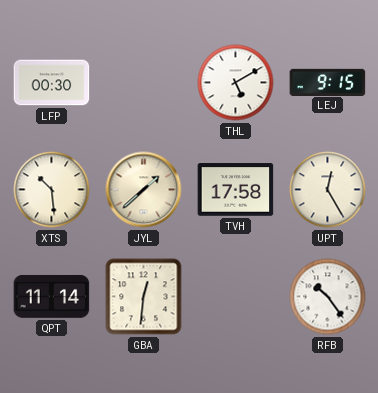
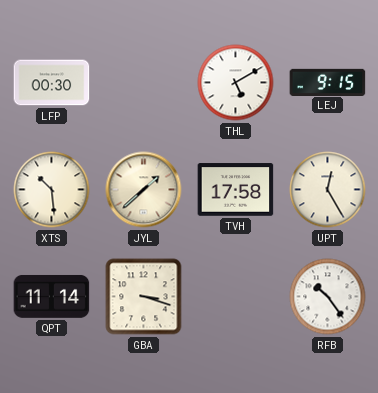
GBA: 12:31 -> 3:18 (144, 297)
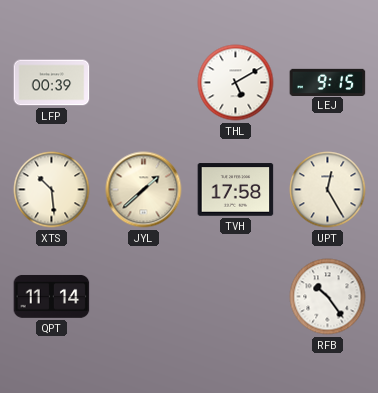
LFP: 00:30 -> 00:39 (52, 83)
GBA: 3:18 -> none (144, 297)
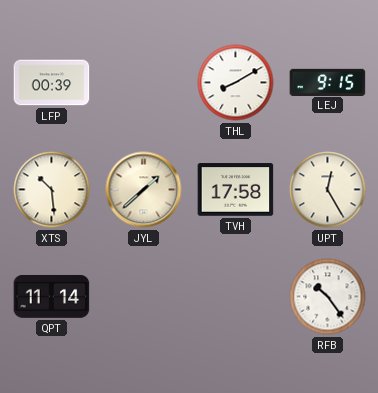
THL: 5:10 -> 8:10 (236, 83)
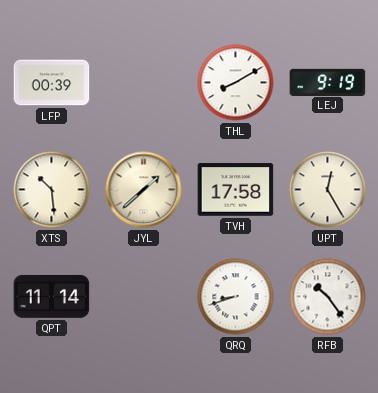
LEJ: 9:15 -> 9:19 (328, 82)
QRQ: none -> 8:42 (236, 297)
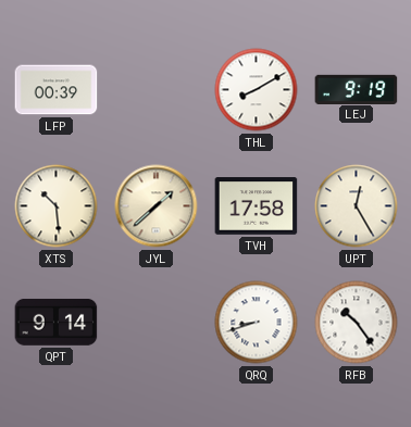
QPT: 11:14 -> 9:14 (57, 322)
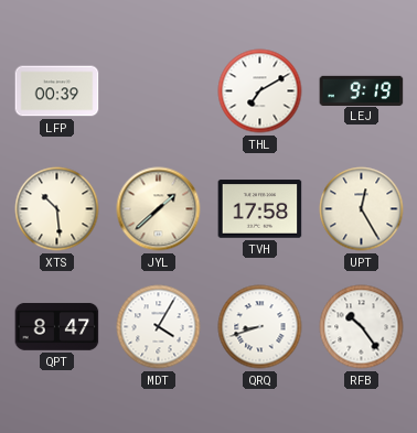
THL: 8:10 -> 7:10 (260, 91)
QPT: 9:14 -> 8:47 (57, 326)
MDT: none -> 4:05 (159, 327)
